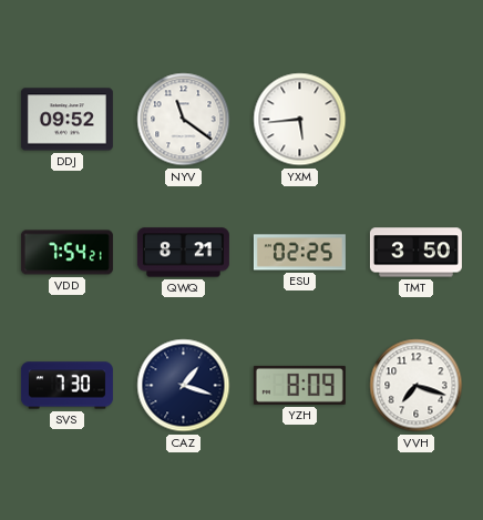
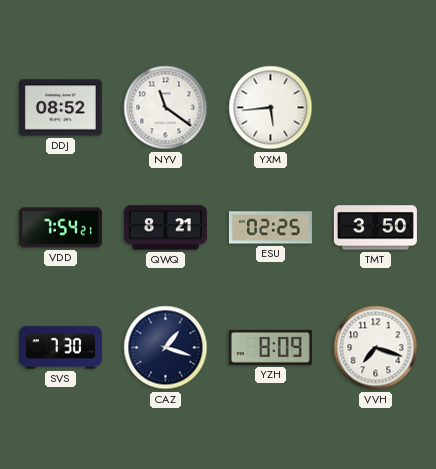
DDJ: 09:52 -> 08:52 (60, 108)
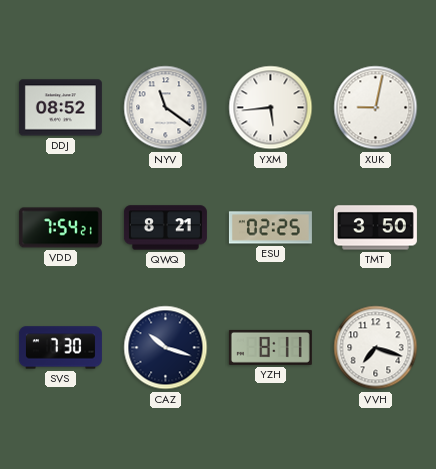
XUK: none -> 9:02 (376, 108)
CAZ: 1:18 -> 10:18 (166, 348)
YZH: 8:09 -> 8:11 (270, 347)
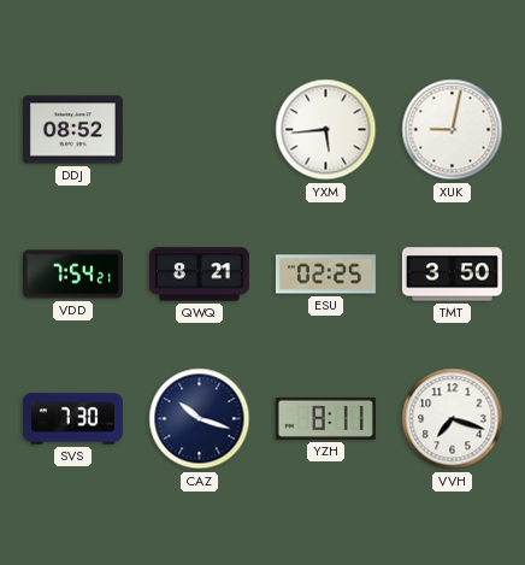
NYV: 11:21 -> none (166, 108)
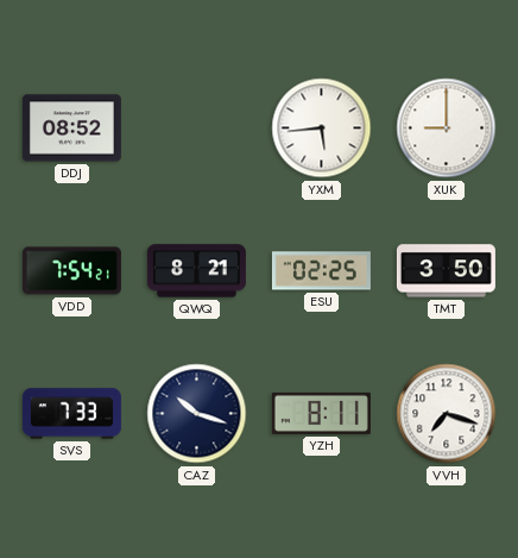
XUK: 9:02 -> 9:00 (447, 128)
SVS: 7:30 -> 7:33 (71, 414)
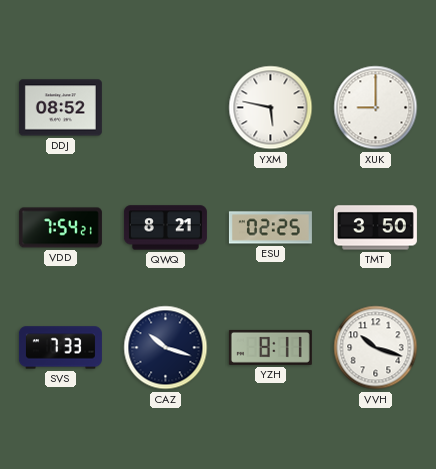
YXM: 5:44 -> 5:47 (271, 108)
VVH: 7:18 -> 10:18 (376, 348)
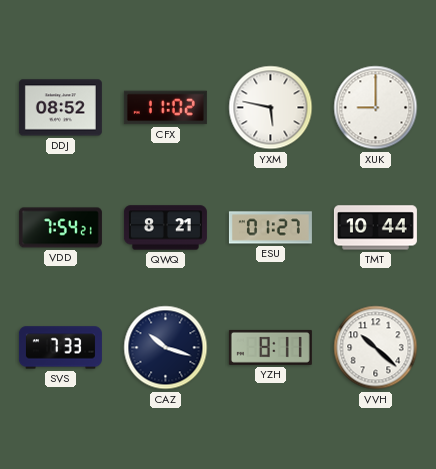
CFX: none -> 11:02 (165, 108)
ESU: 02:25 -> 01:27 (270, 228)
TMT: 3:50 -> 10:44 (375, 228)
VVH: 10:18 -> 10:22 (376, 348)
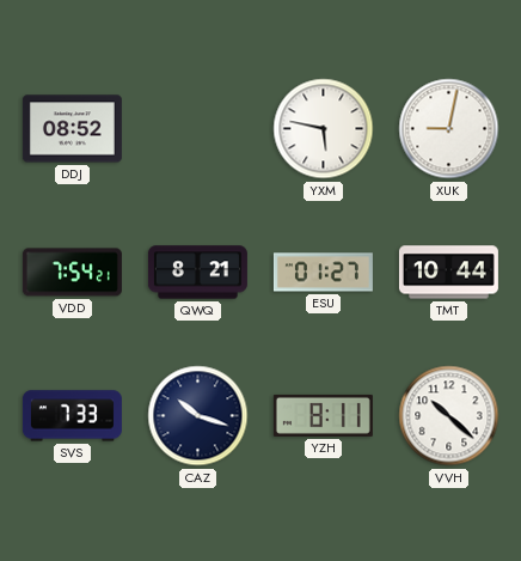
CFX: 11:02 -> none (165, 108)
XUK: 9:00 -> 9:02 (449, 129)
